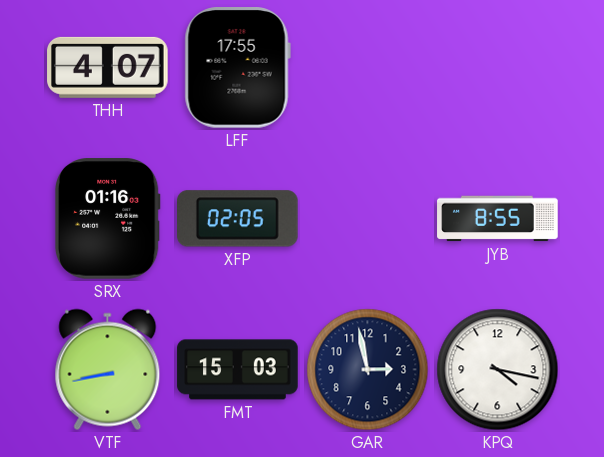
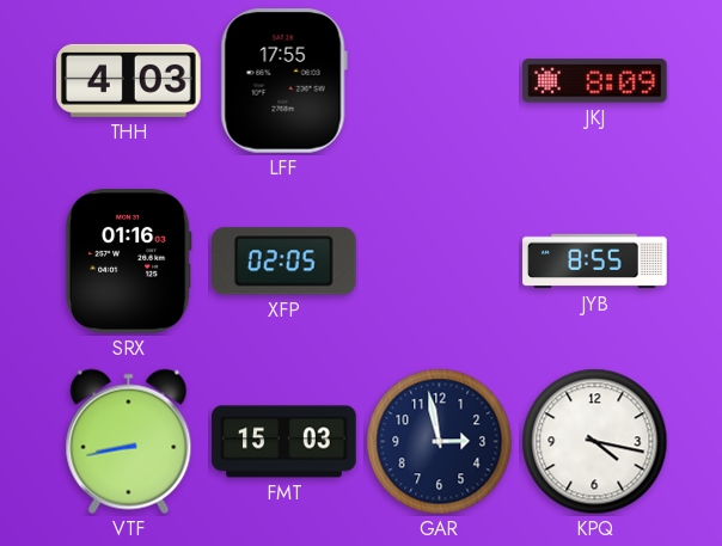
THH: 4:07 -> 4:03 (129, 80)
JKJ: none -> 8:09 (595, 81)
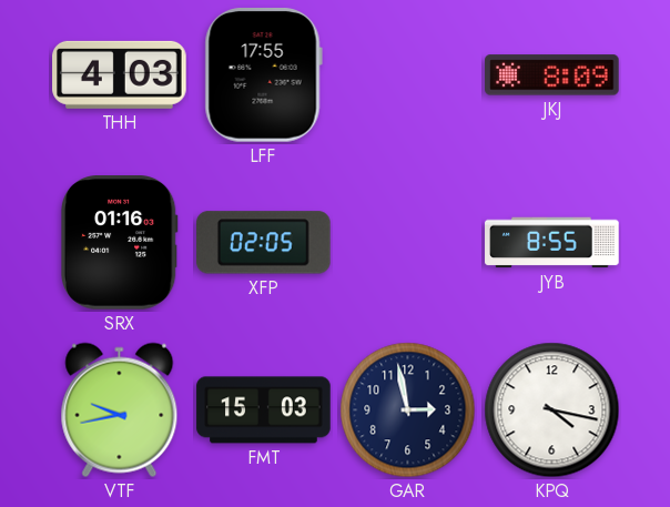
VTF: 8:43 -> 9:43 (120, 410)
